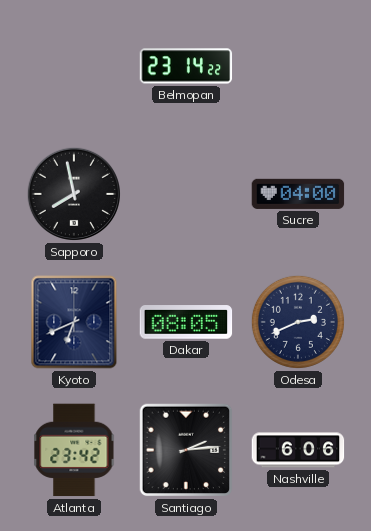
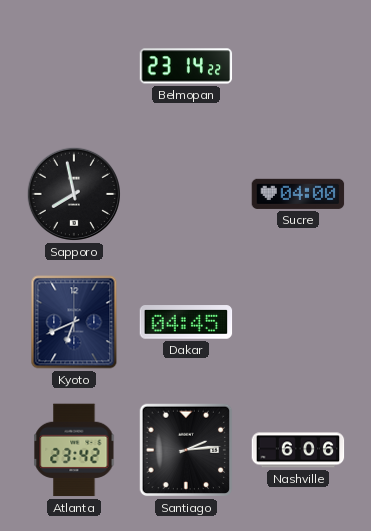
Dakar: 08:05 -> 04:45 (186, 322)
Odesa: 2:41 -> none (298, 322)
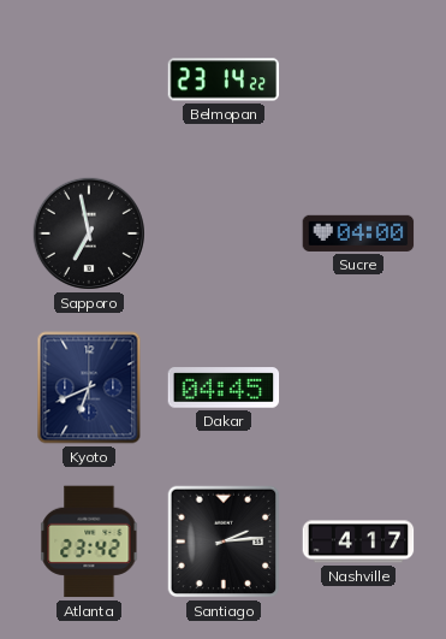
Sapporo: 7:58 -> 6:58 (89, 233)
Nashville: 6:06 -> 4:17 (358, 542)
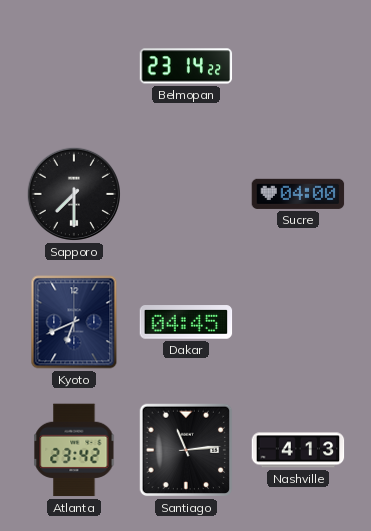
Sapporo: 6:58 -> 7:30 (74, 194)
Santiago: 2:14 -> 11:14 (186, 450)
Nashville: 4:17 -> 4:13 (298, 450)
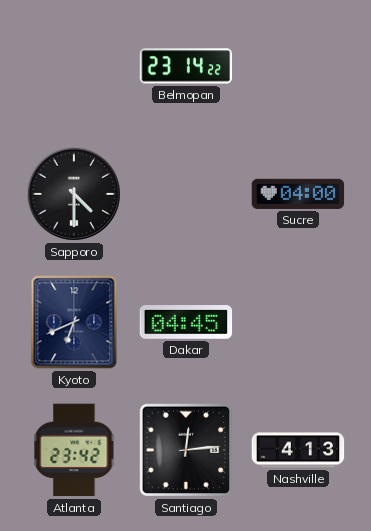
Sapporo: 7:30 -> 4:30 (74, 194)
Santiago: 11:14 -> 12:14 (186, 450)
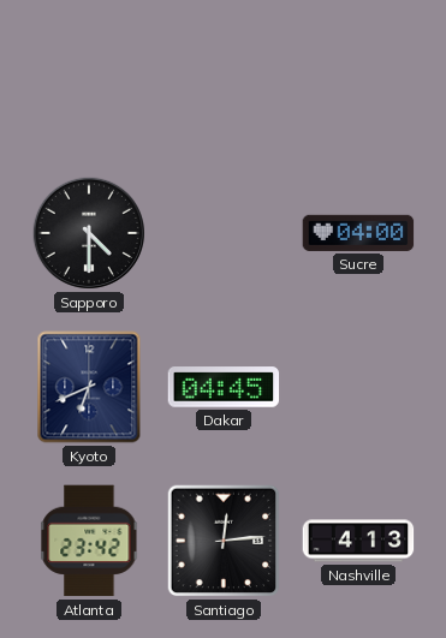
Belmopan: 23:14 -> none (186, 66)
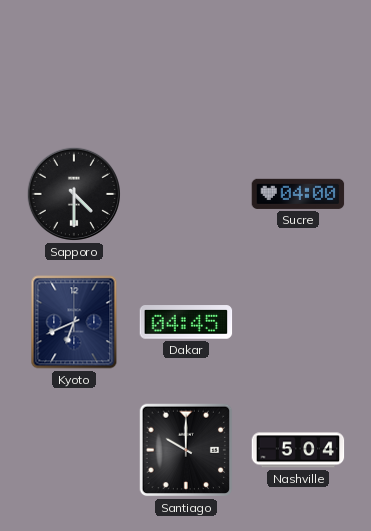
Atlanta: 23:42 -> none (89, 541)
Santiago: 12:14 -> 10:00 (186, 450)
Nashville: 4:13 -> 5:04 (298, 450)
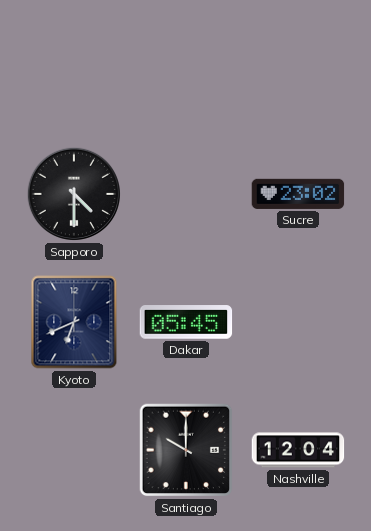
Sucre: 04:00 -> 23:02 (298, 194)
Dakar: 04:45 -> 05:45 (186, 322)
Nashville: 5:04 -> 12:04 (298, 450)
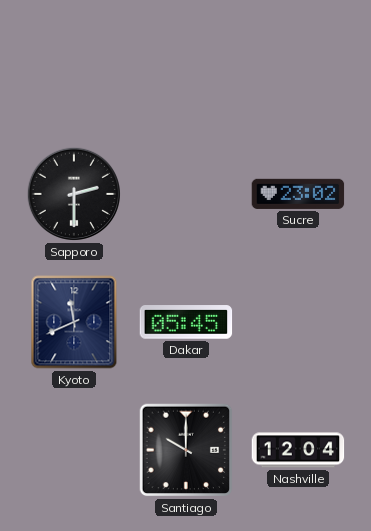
Sapporo: 4:30 -> 2:30 (74, 194)
Kyoto: 6:41 -> 11:41 (74, 322)
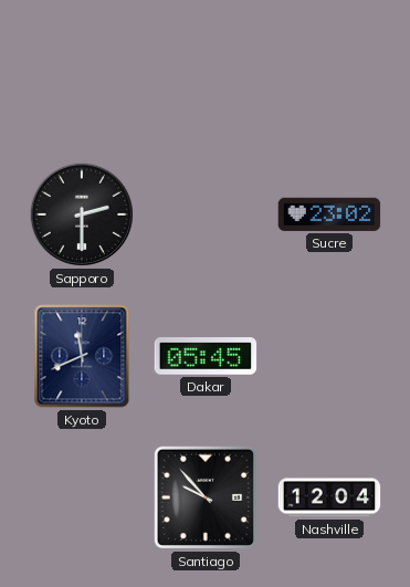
Santiago: 10:00 -> 9:53 (206, 497)
